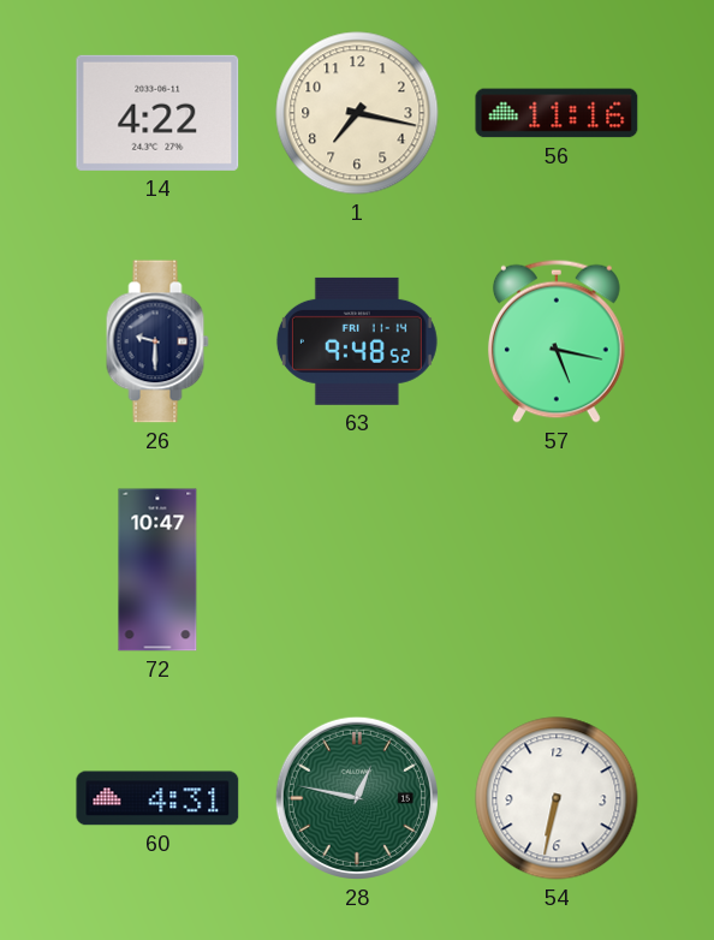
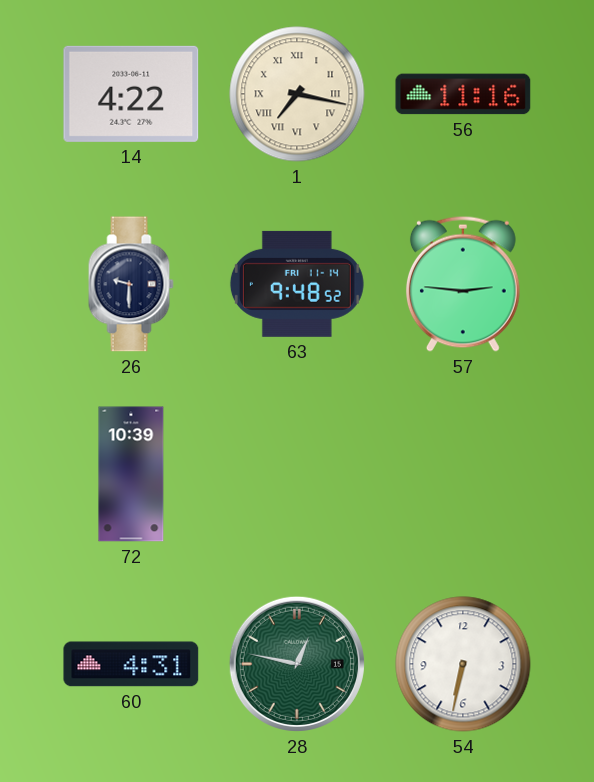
1 numerals: Arabic -> Roman (297, 94)
57: 5:17 -> 2:46 (463, 284)
72: 10:47 -> 10:39 (131, 474)
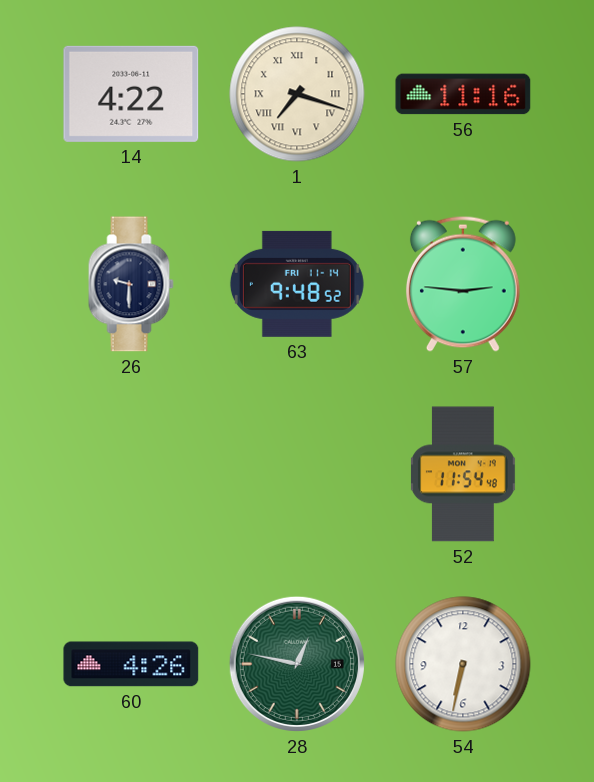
1: 7:17 -> 7:18 (297, 94)
72: 10:39 -> none (131, 474)
52: none -> 11:54 (463, 474)
60: 4:31 -> 4:26 (131, 664)
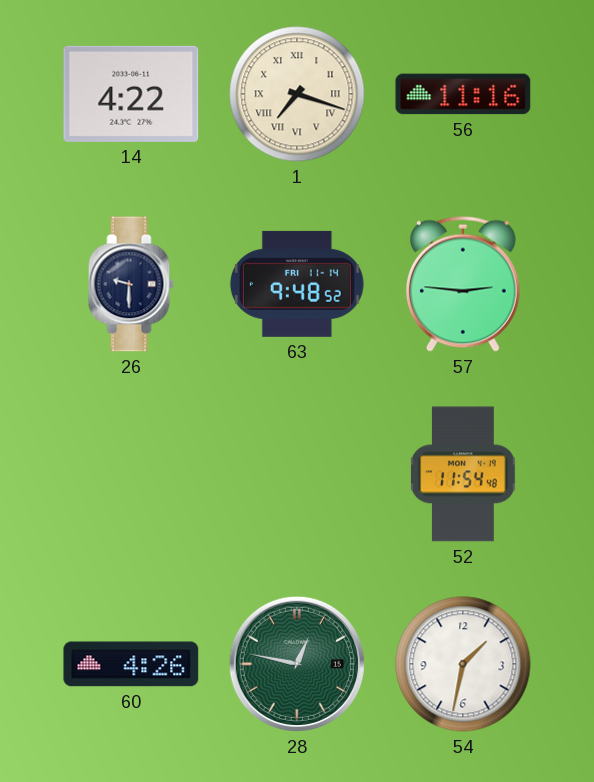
54: 6:32 -> 1:32 (463, 664)
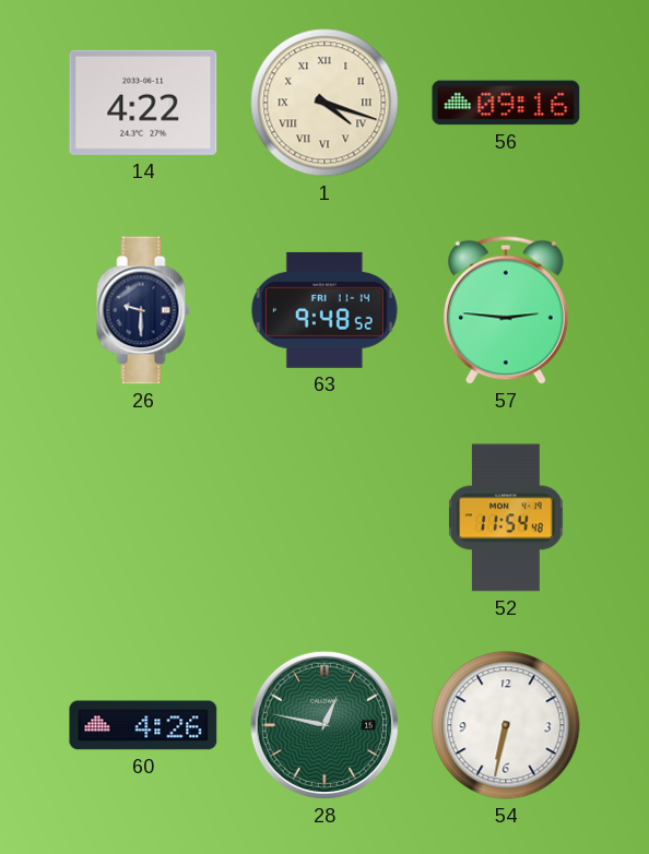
1: 7:18 -> 4:18 (324, 103)
56: 11:16 -> 09:16 (506, 103)
54: 1:32 -> 6:32 (506, 725)
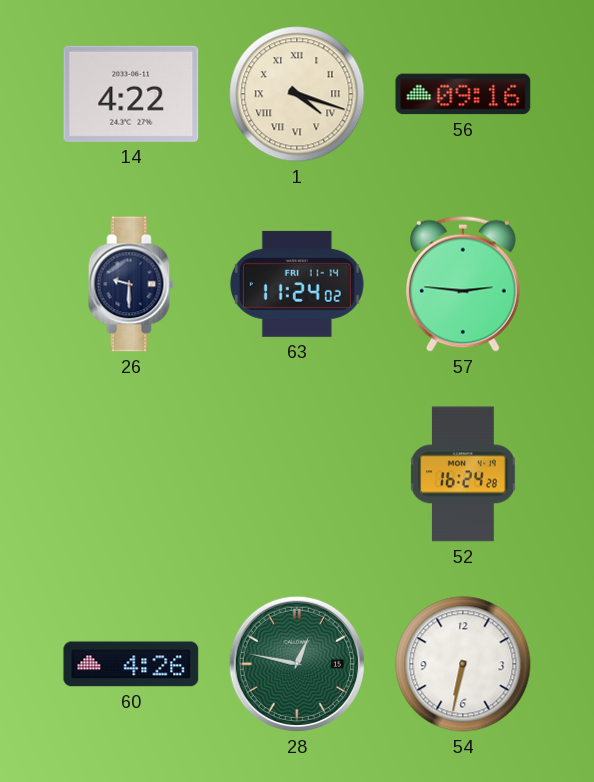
63: 9:48 -> 11:24 (297, 284)
52: 11:54 -> 16:24 (463, 474)
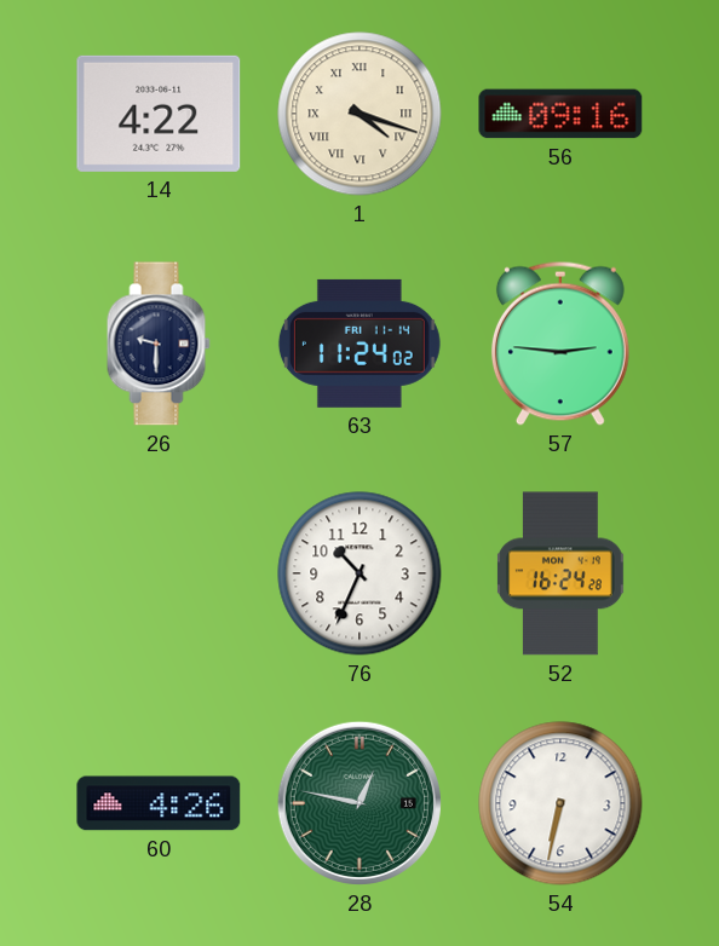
76: none -> 10:34 (359, 573)
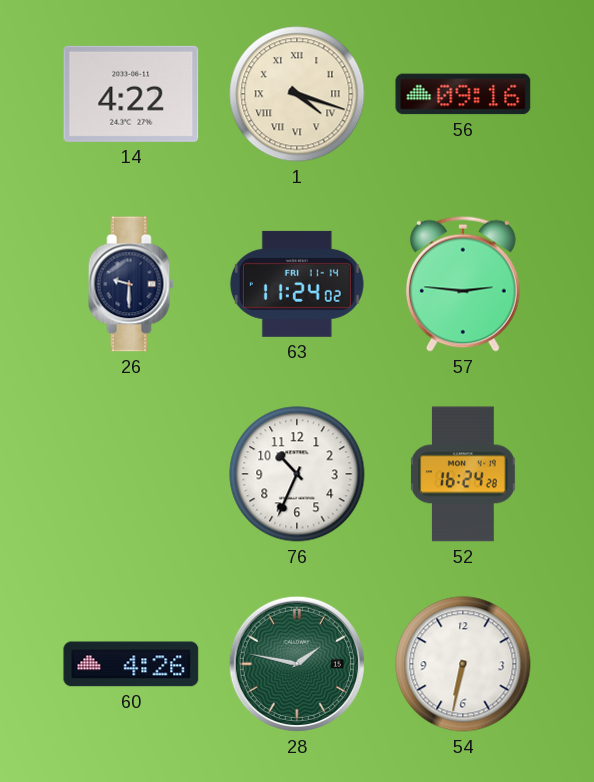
28: 12:47 -> 1:47 (297, 664)
